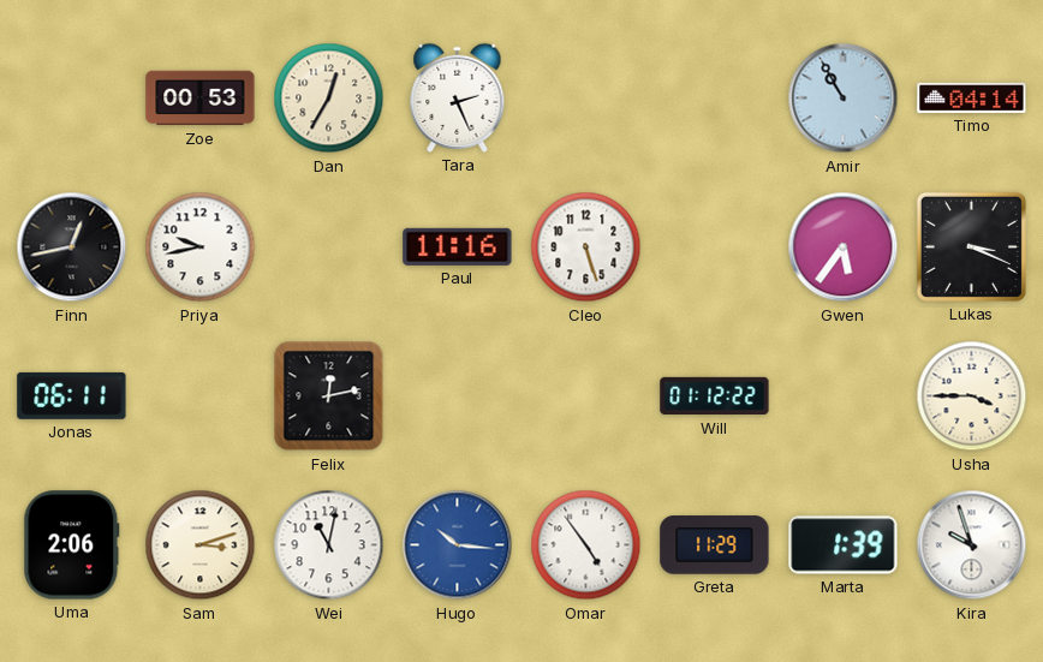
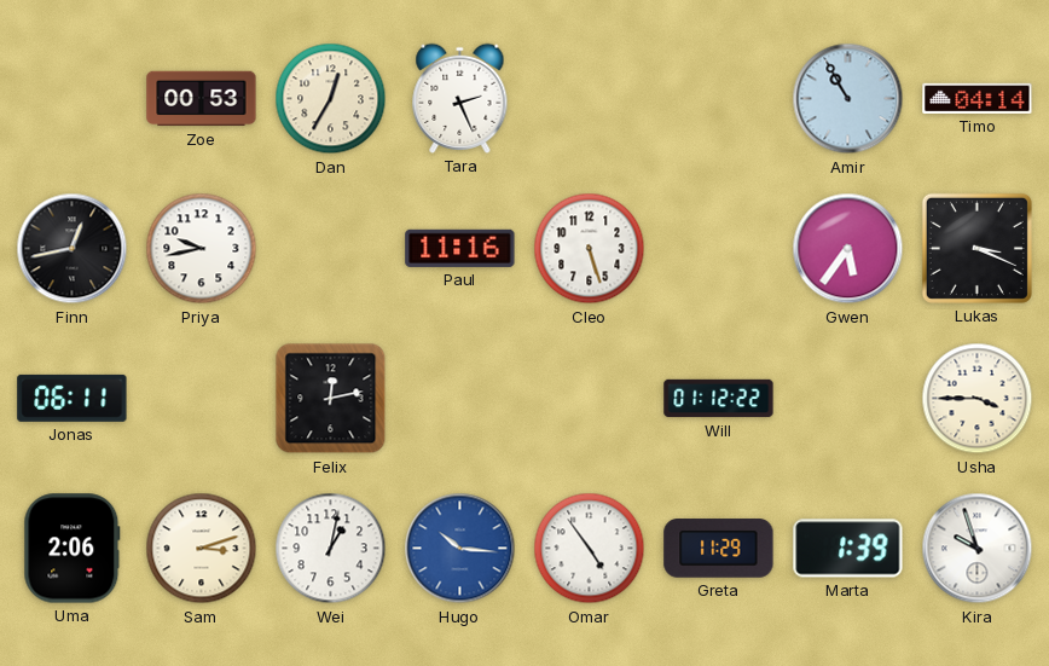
Wei: 11:02 -> 1:02 (331, 549)
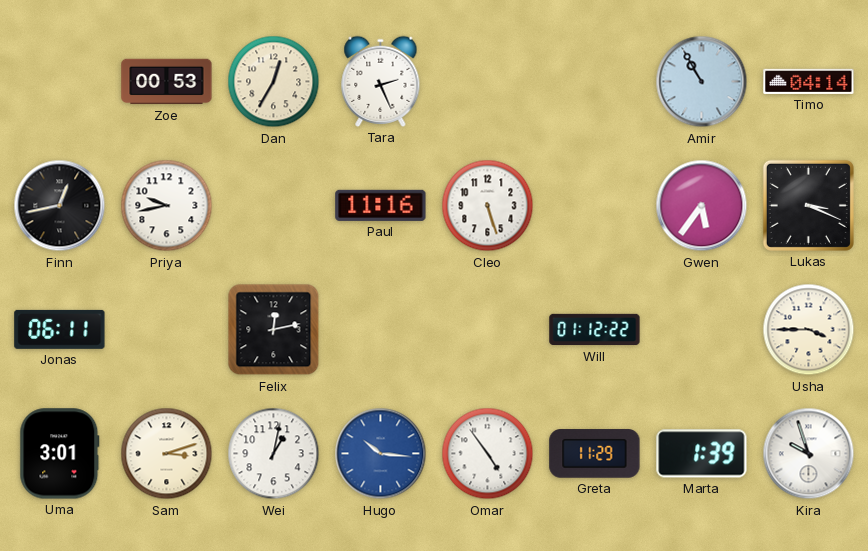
Uma: 2:06 -> 3:01 (60, 454)
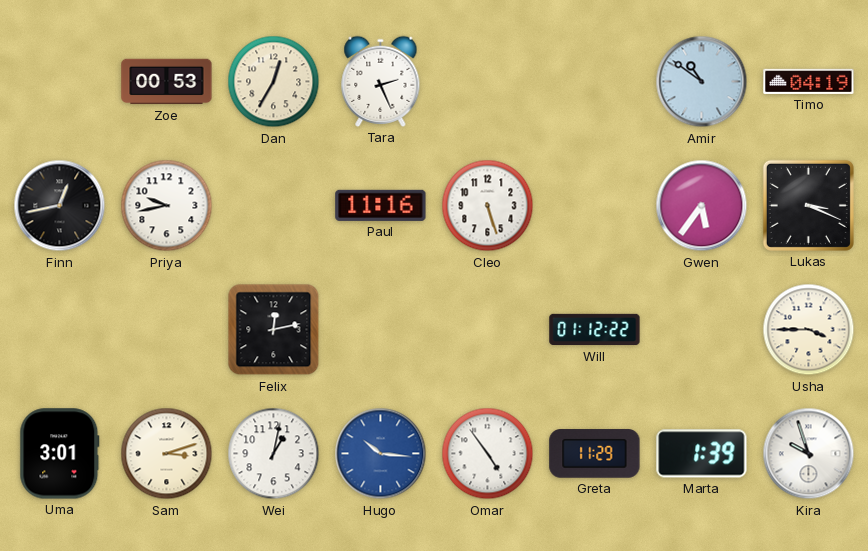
Amir: 10:55 -> 10:51 (702, 82)
Timo: 04:14 -> 04:19 (809, 81)
Jonas: 06:11 -> none (60, 329)
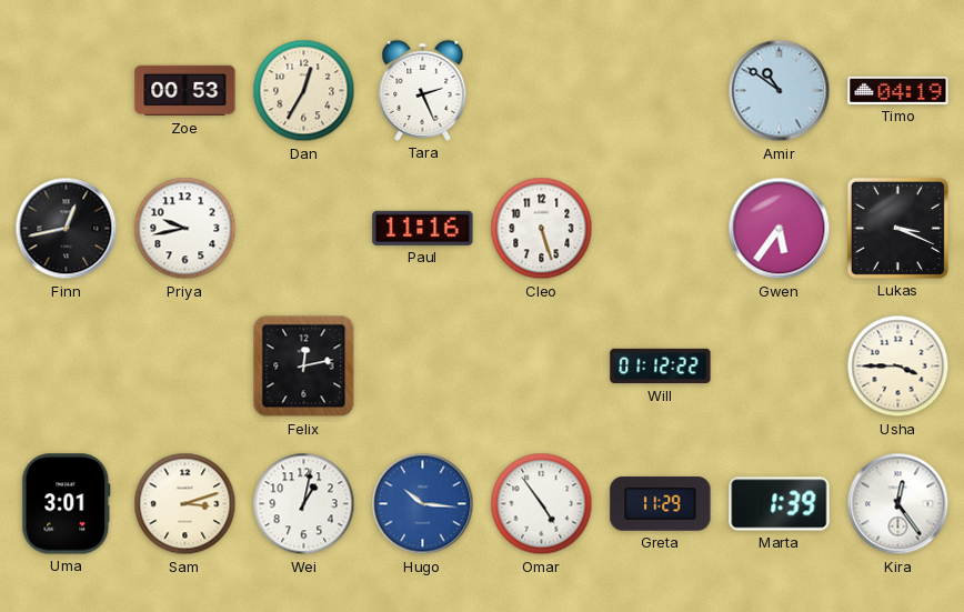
Kira: 9:57 -> 12:24 (898, 504)
